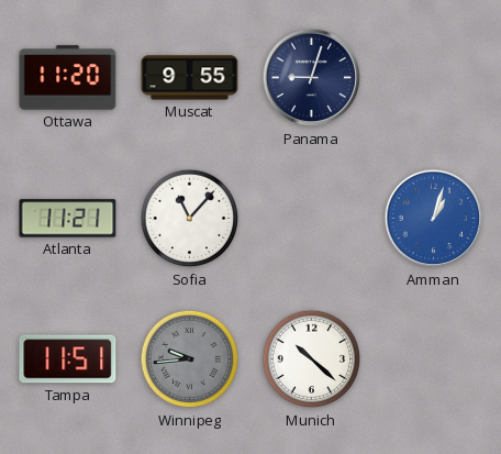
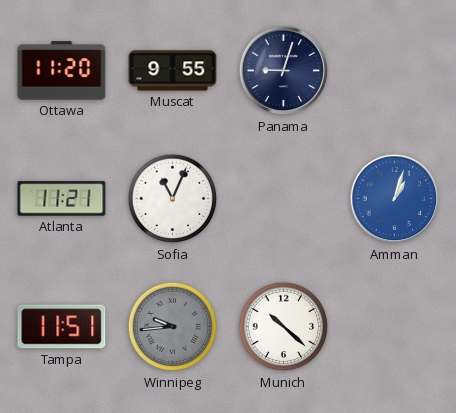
Sofia: 11:07 -> 11:04 (173, 199)
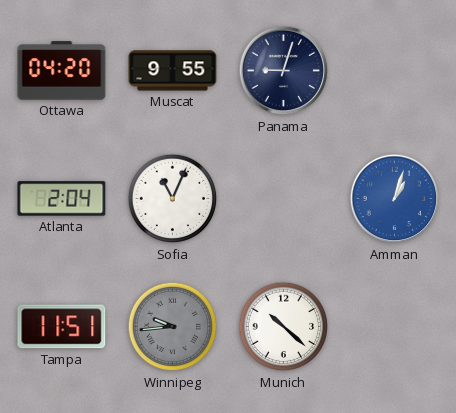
Ottawa: 11:20 -> 04:20 (62, 71)
Atlanta: 11:21 -> 2:04 (62, 199)
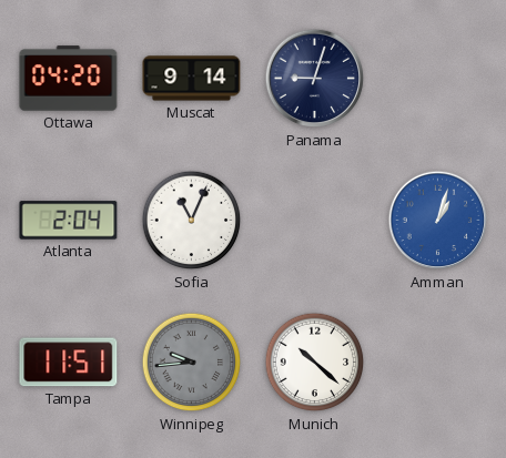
Muscat: 9:55 -> 9:14 (192, 79)
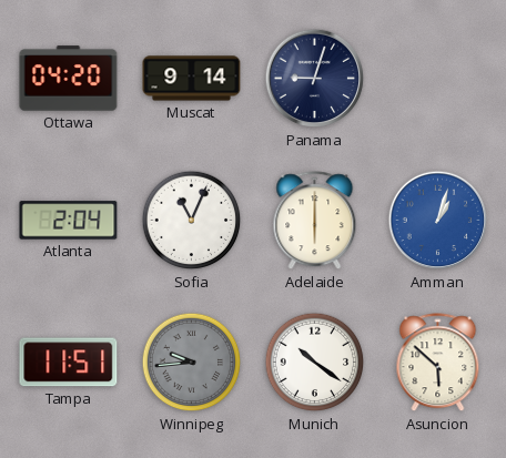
Adelaide: none -> 6:00 (315, 221)
Munich: 10:22 -> 10:21 (315, 363)
Asuncion: none -> 5:52 (438, 363)
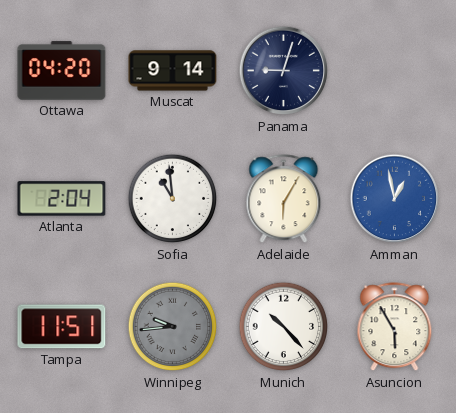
Sofia: 11:04 -> 10:59 (173, 199)
Adelaide: 6:00 -> 6:05 (284, 199)
Amman: 1:03 -> 12:58 (395, 199)
Munich: 10:21 -> 10:23 (284, 327)
Asuncion: 5:52 -> 5:55 (395, 327)
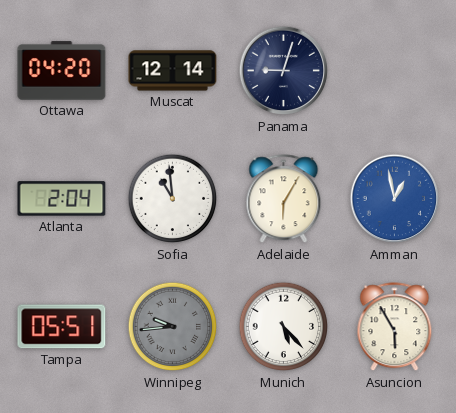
Muscat: 9:14 -> 12:14 (173, 71)
Tampa: 11:51 -> 05:51 (62, 327)
Munich: 10:23 -> 5:23 (284, 327)
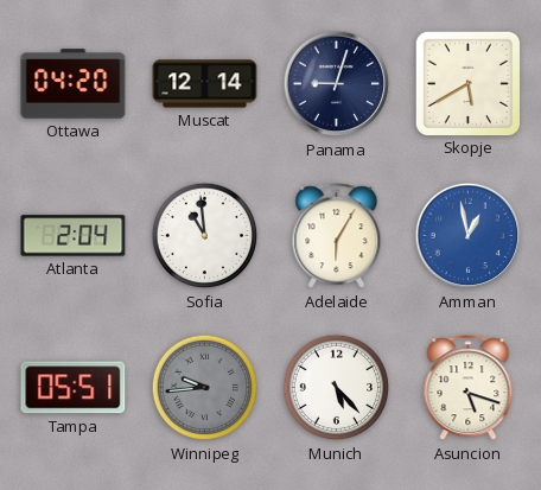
Skopje: none -> 5:40 (467, 83)
Asuncion: 5:55 -> 5:18 (469, 388)
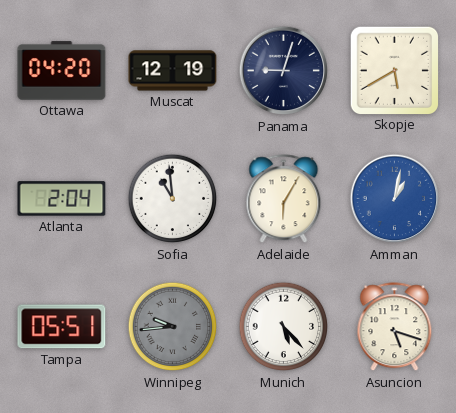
Muscat: 12:14 -> 12:19 (173, 71)
Amman: 12:58 -> 1:02 (395, 199)
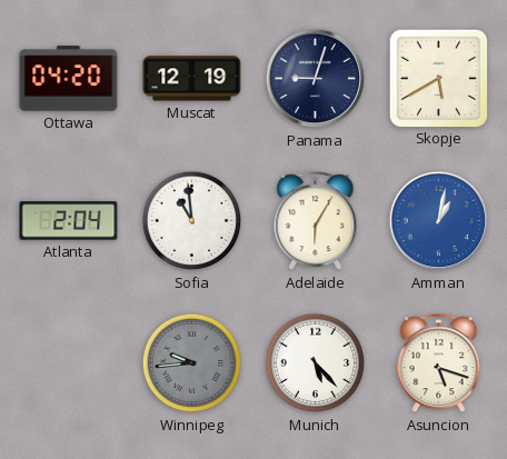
Tampa: 05:51 -> none (62, 327)
